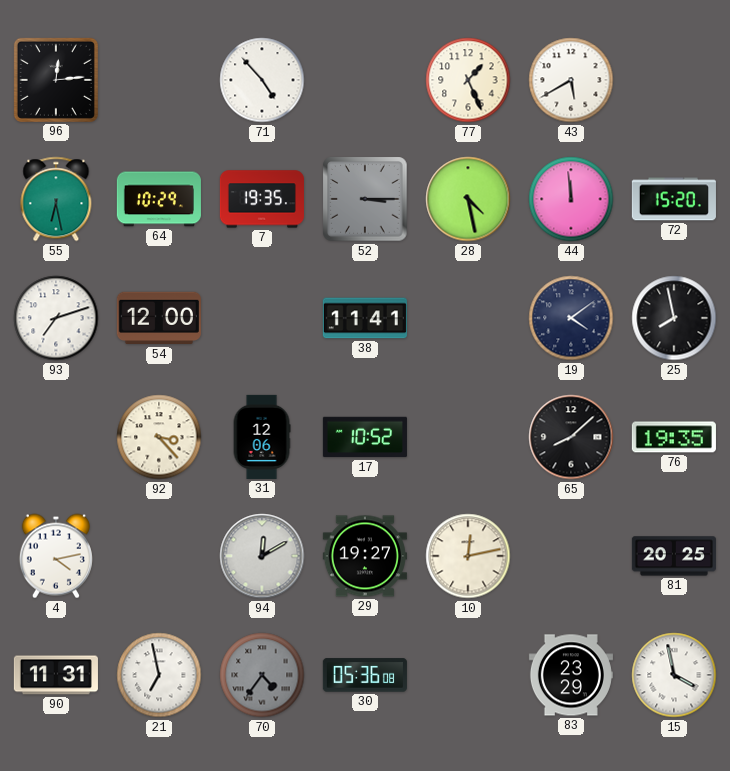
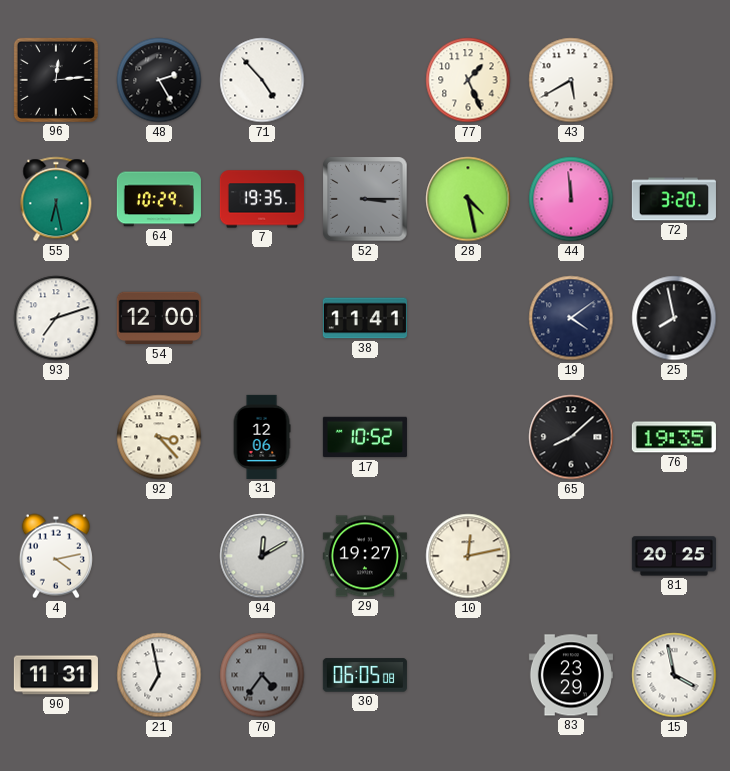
48: none -> 2:25 (159, 80)
72: 15:20 -> 3:20 (674, 199)
30: 05:36 -> 06:05 (365, 675)
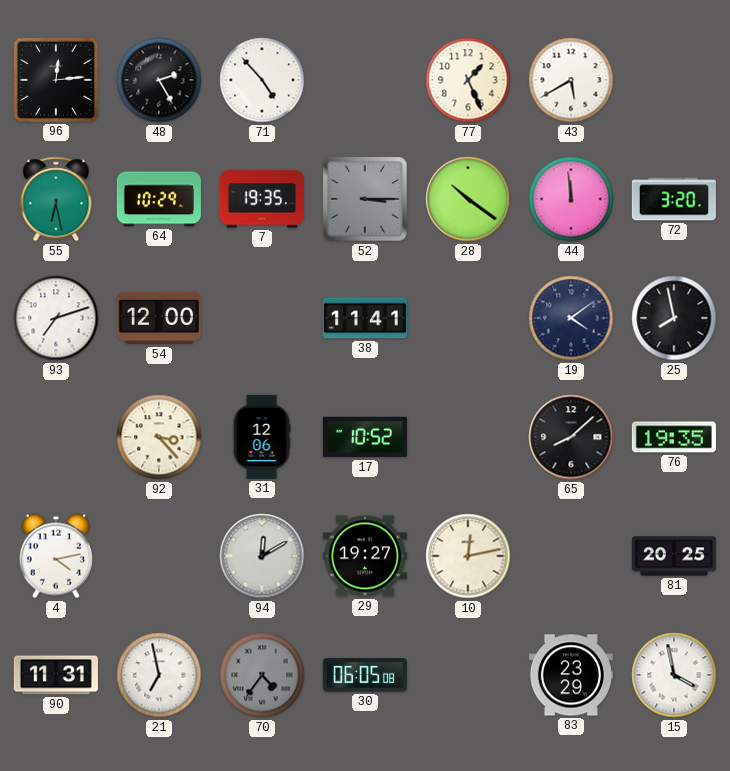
28: 4:28 -> 10:21 (468, 199)
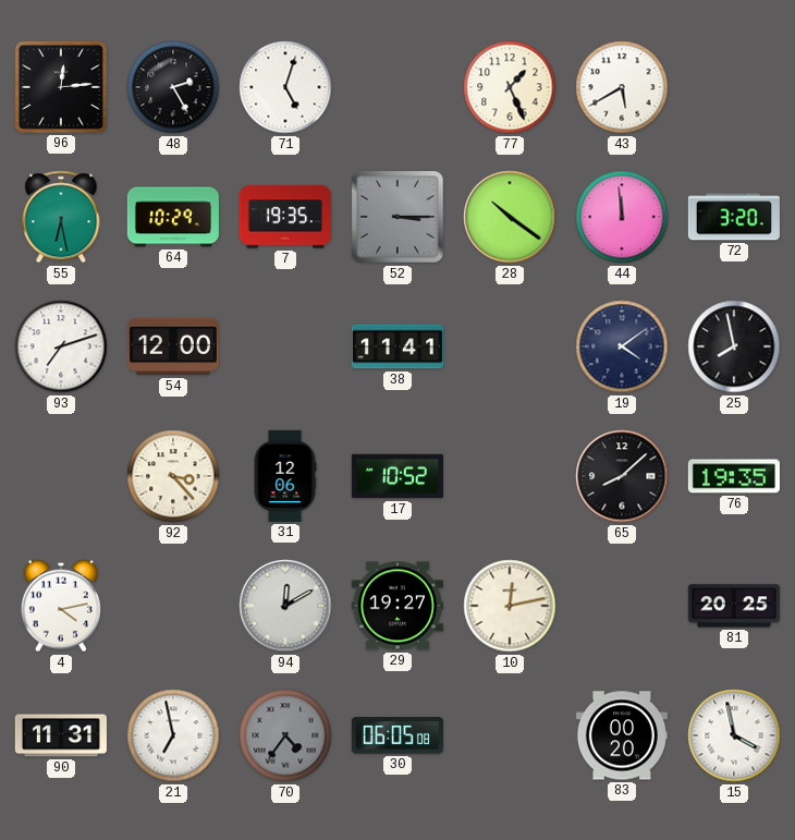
71: 4:53 -> 5:03 (285, 87)
83: 23:29 -> 00:20 (622, 735)
